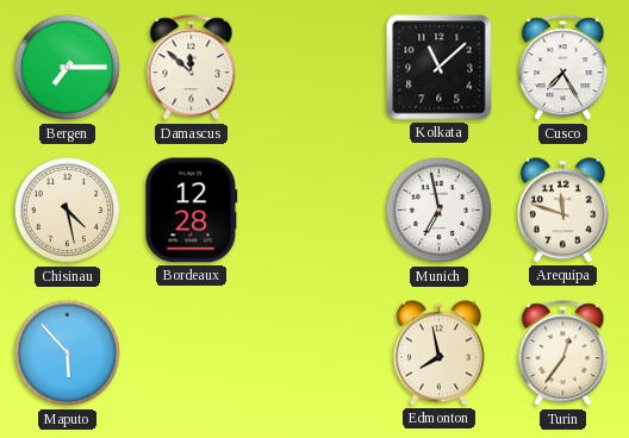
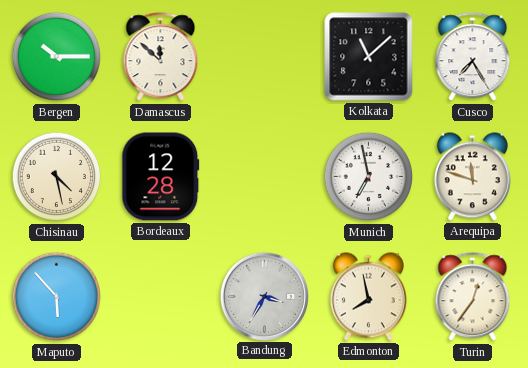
Bergen: 7:15 -> 10:15 (57, 57)
Bandung: none -> 3:35 (264, 296)
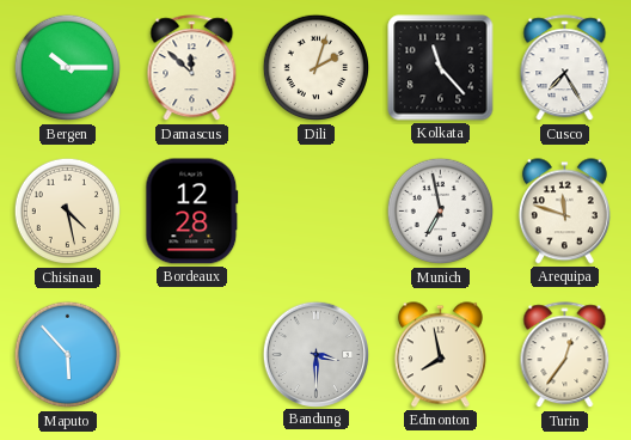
Dili: none -> 2:03 (317, 68)
Kolkata: 11:08 -> 11:23 (441, 68)
Bandung: 3:35 -> 3:30 (315, 354)
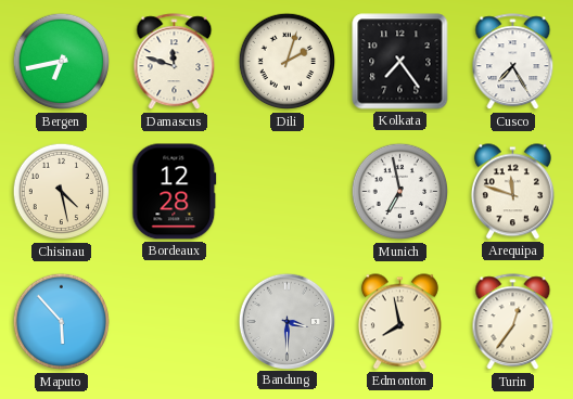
Bergen: 10:15 -> 6:43 (62, 62)
Damascus: 11:52 -> 11:48 (175, 62)
Kolkata: 11:23 -> 7:24 (400, 62)
